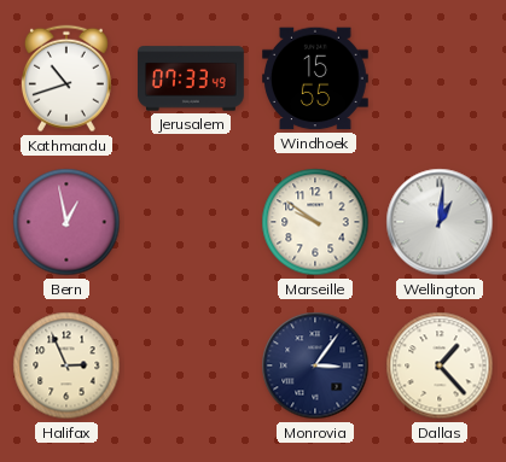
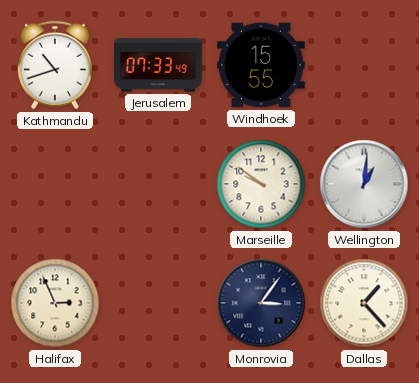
Bern: 12:58 -> none (66, 222)
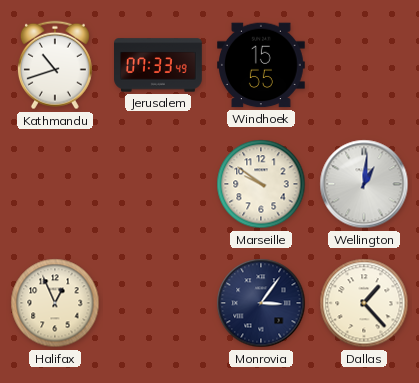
Halifax: 2:56 -> 12:56 (55, 303)
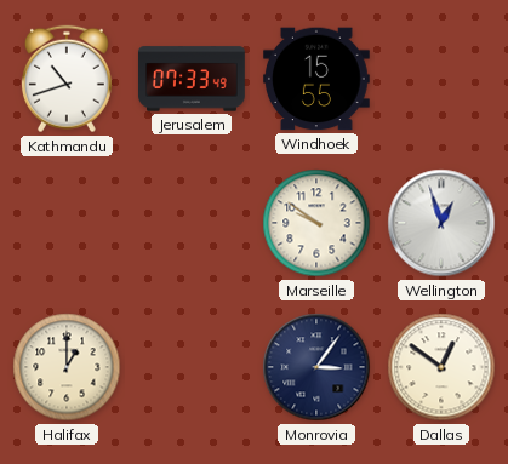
Wellington: 1:01 -> 12:57 (441, 223)
Halifax: 12:56 -> 1:00 (67, 367)
Dallas: 1:23 -> 12:51 (441, 367)
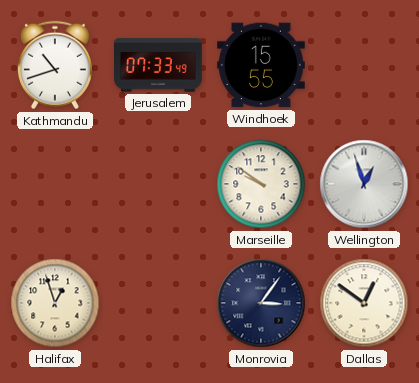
Halifax: 1:00 -> 12:57 (55, 303)
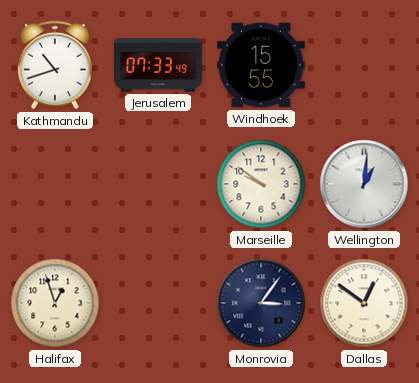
Wellington: 12:57 -> 1:01 (364, 184)
